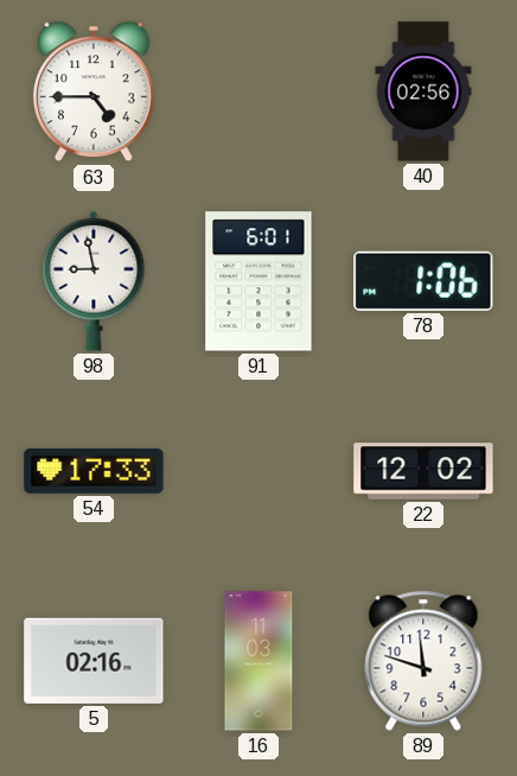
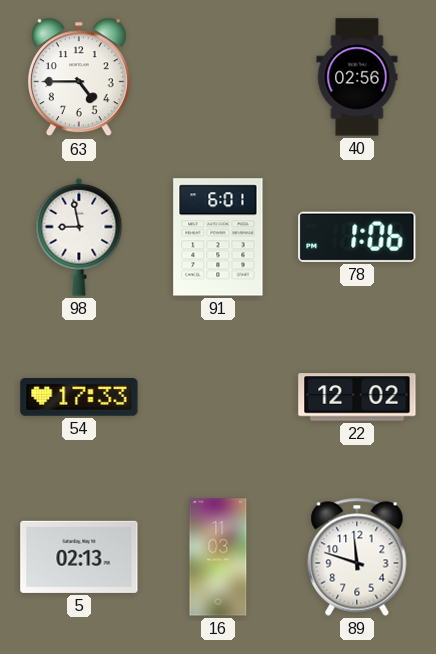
5: 02:16 -> 02:13 (79, 557)
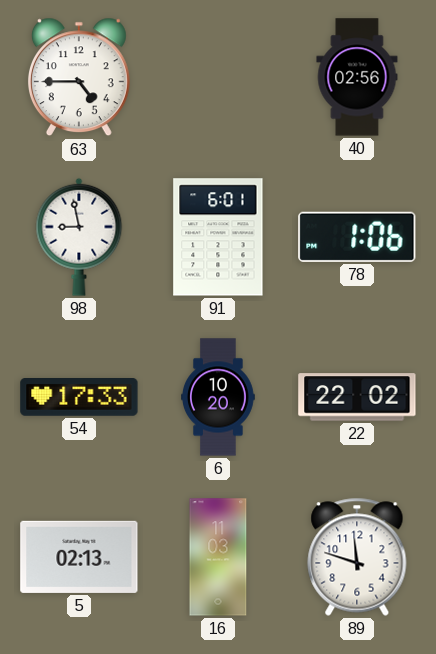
6: none -> 10:20 (219, 397)
22: 12:02 -> 22:02 (357, 397)
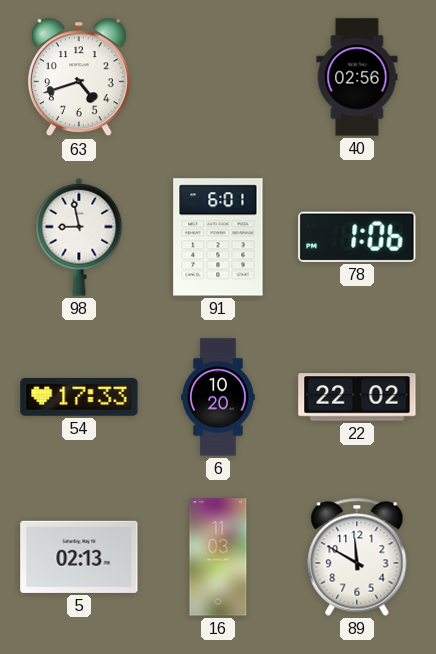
63: 4:45 -> 4:42 (79, 77)
89: 11:48 -> 11:50 (357, 557)
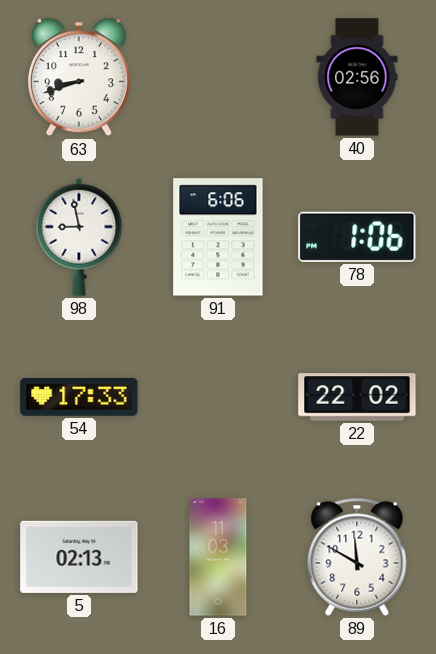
63: 4:42 -> 8:42 (79, 77)
91: 6:01 -> 6:06 (218, 237)
6: 10:20 -> none (219, 397)
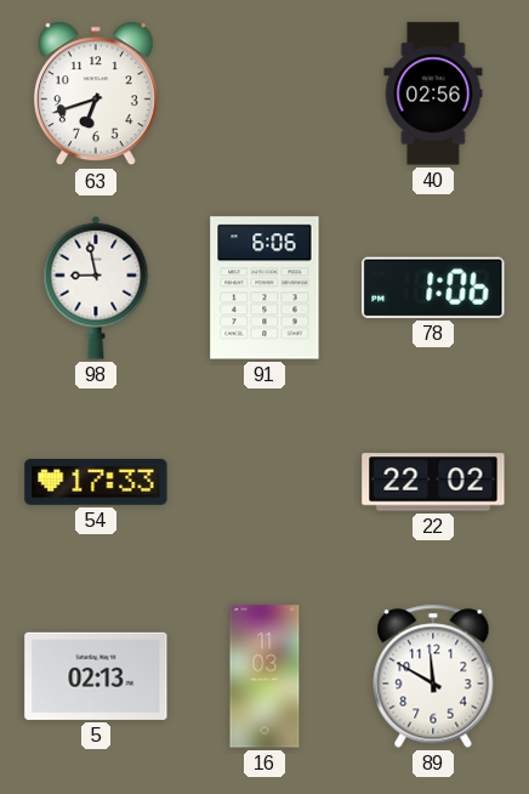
63: 8:42 -> 6:42 (96, 93)
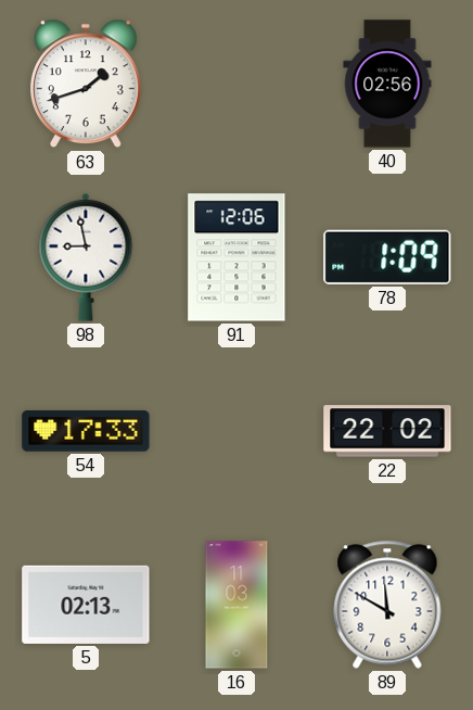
63: 6:42 -> 1:42 (86, 84)
91: 6:06 -> 12:06 (237, 257)
78: 1:06 -> 1:09 (387, 257)
